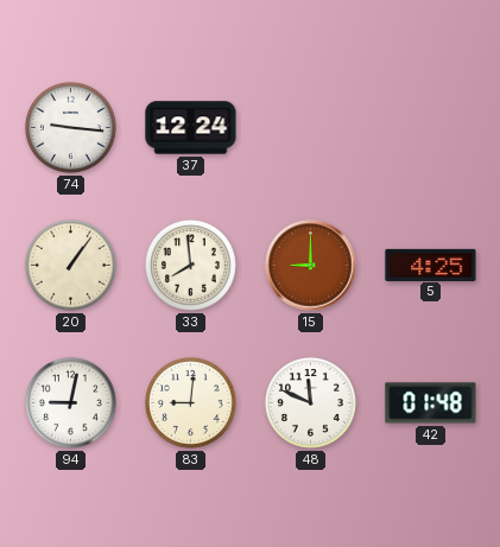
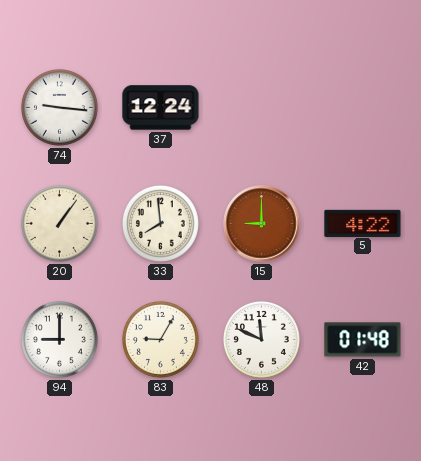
5: 4:25 -> 4:22 (363, 223)
94: 9:02 -> 9:00 (59, 339)
83: 9:01 -> 9:05 (160, 339)
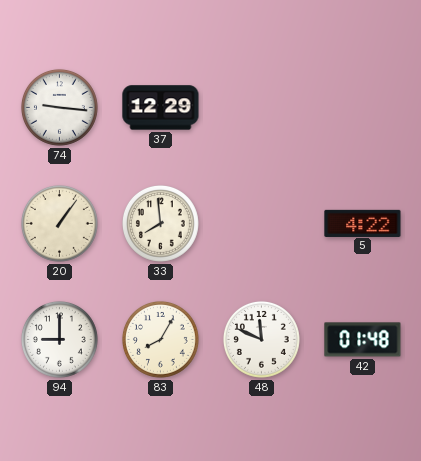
37: 12:24 -> 12:29 (161, 108)
15: 9:00 -> none (262, 224)
83: 9:05 -> 8:05 (160, 339)
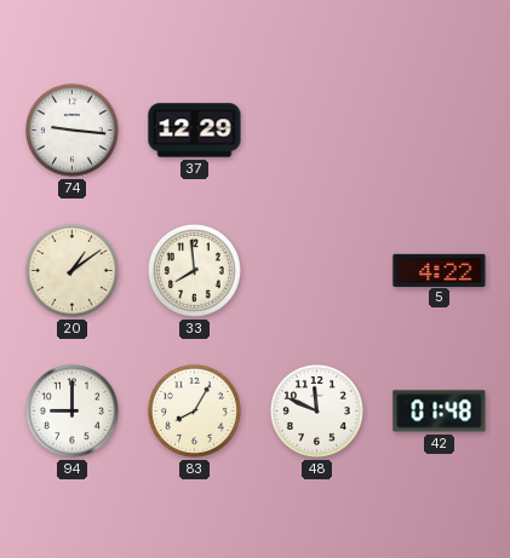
20: 1:06 -> 1:09 (71, 270)
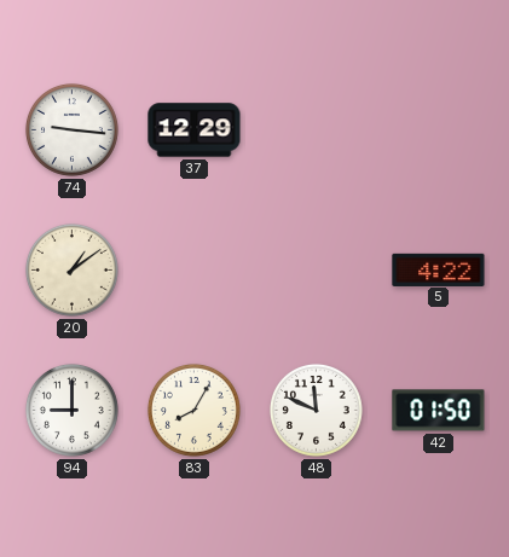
33: 7:59 -> none (194, 270)
42: 01:48 -> 01:50 (439, 411)
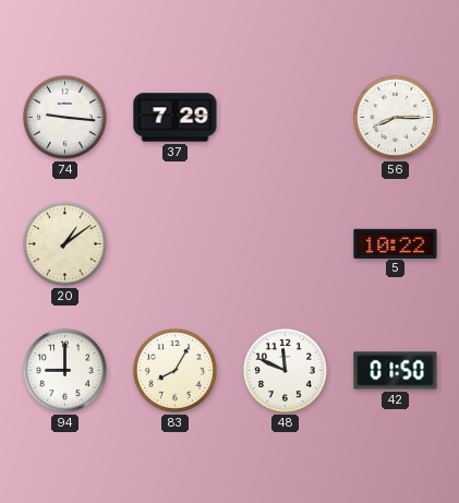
37: 12:29 -> 7:29 (176, 118)
56: none -> 8:15 (395, 117)
5: 4:22 -> 10:22 (396, 243)
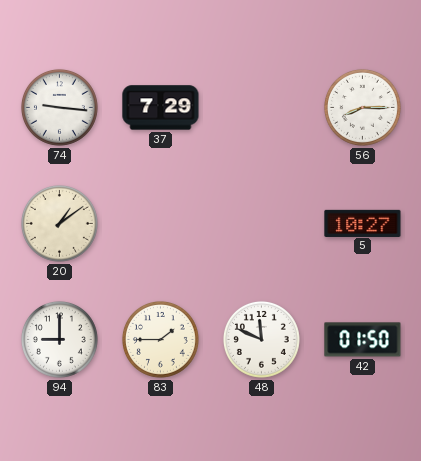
5: 10:22 -> 10:27 (363, 223)
83: 8:05 -> 1:45 (160, 339)
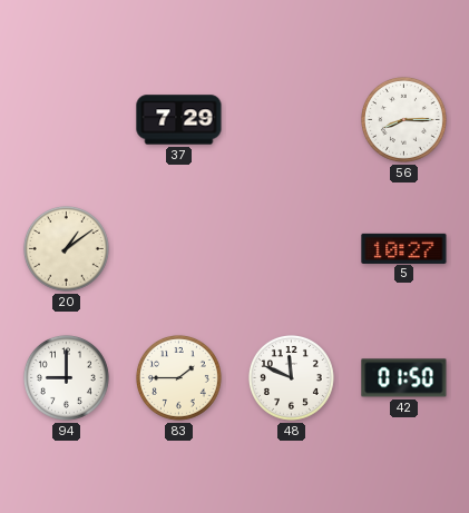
74: 9:16 -> none (59, 107)
